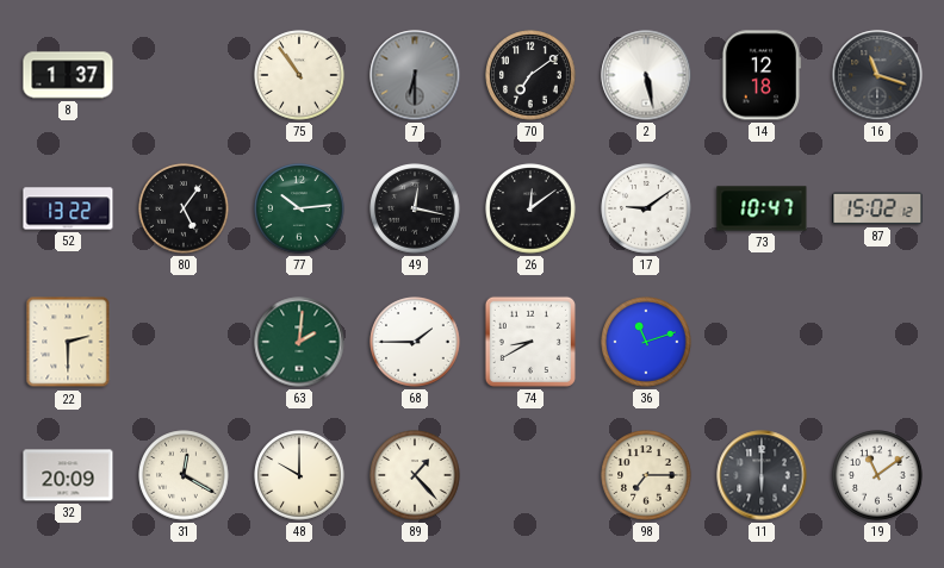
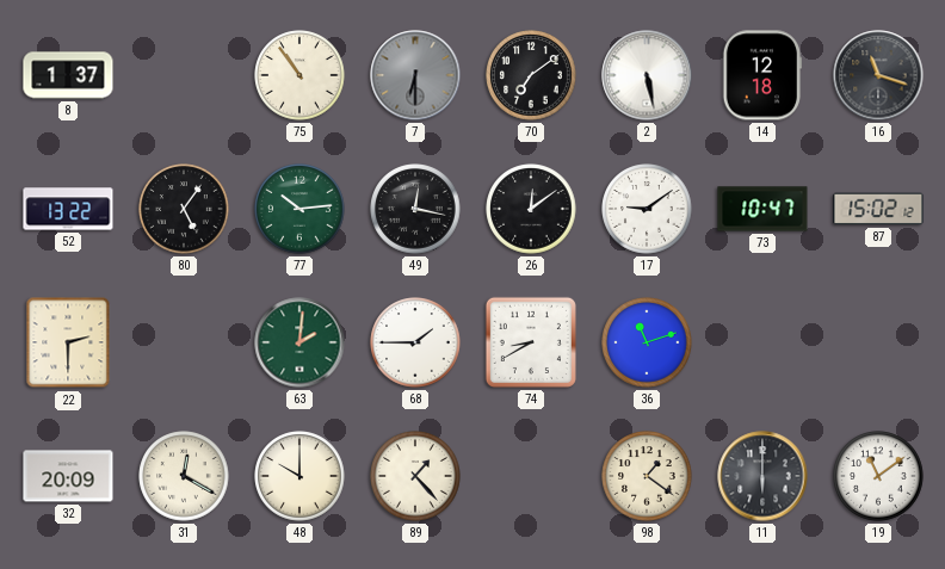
98: 7:15 -> 1:21 (647, 476)
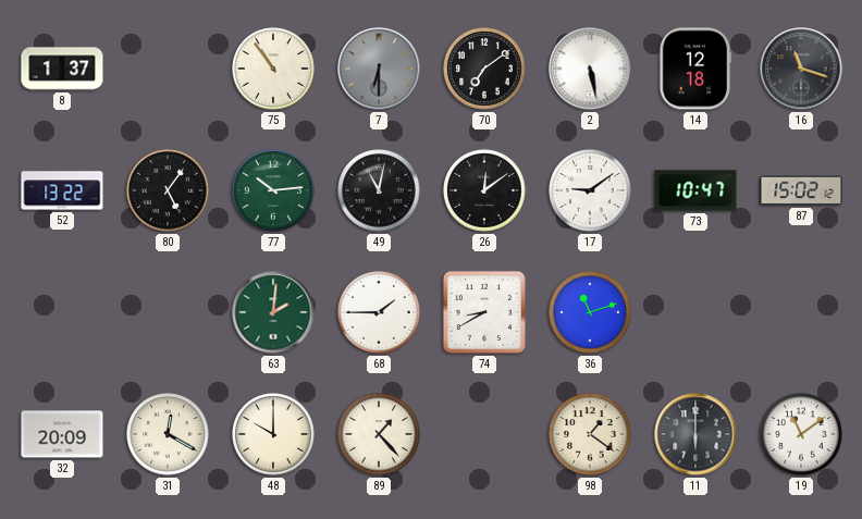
49: 12:17 -> 11:02 (379, 190)
22: 2:30 -> none (68, 342)
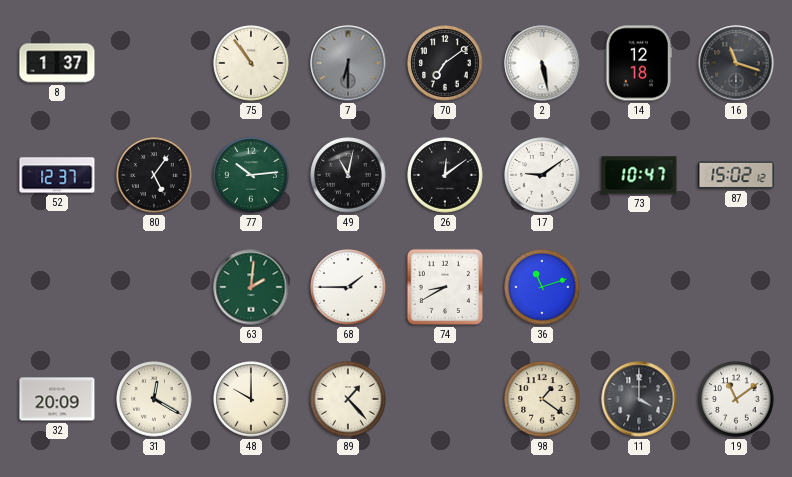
52: 13:22 -> 12:37 (57, 175)
11: 6:00 -> 4:00 (639, 399)
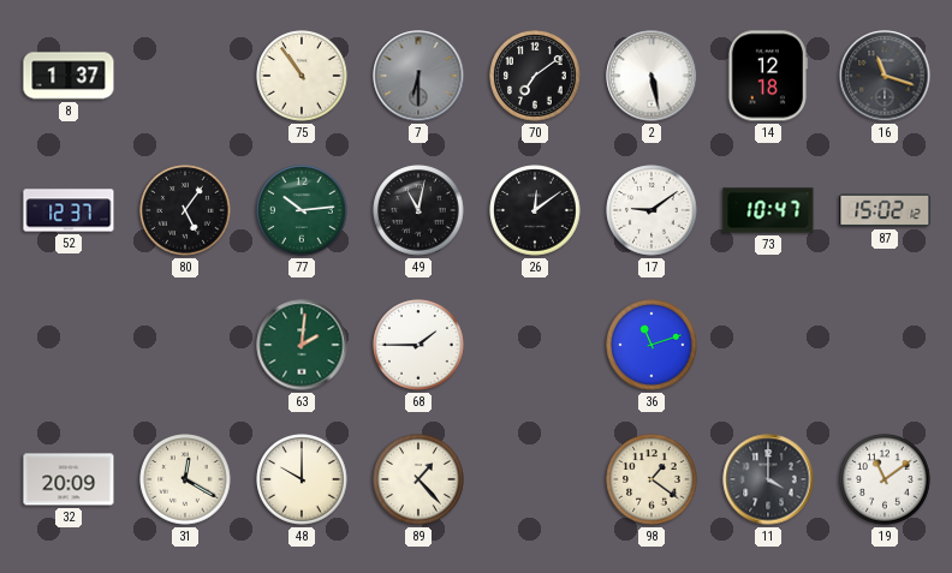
74: 8:40 -> none (445, 287)
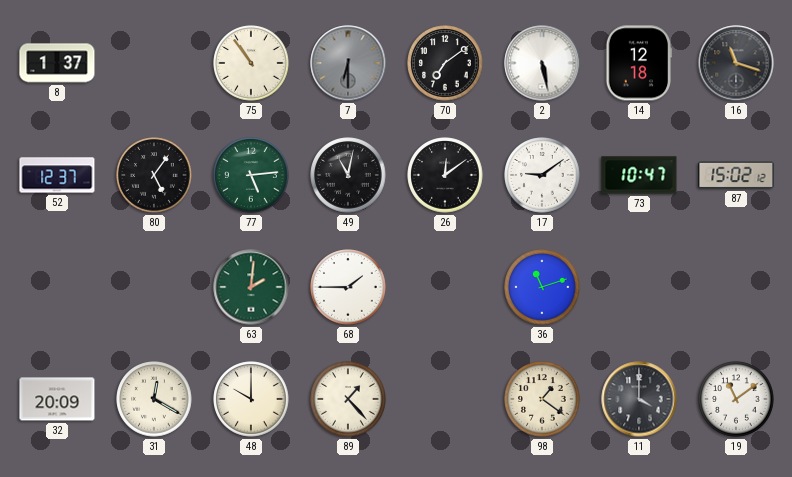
77: 10:14 -> 5:14 (251, 175)
